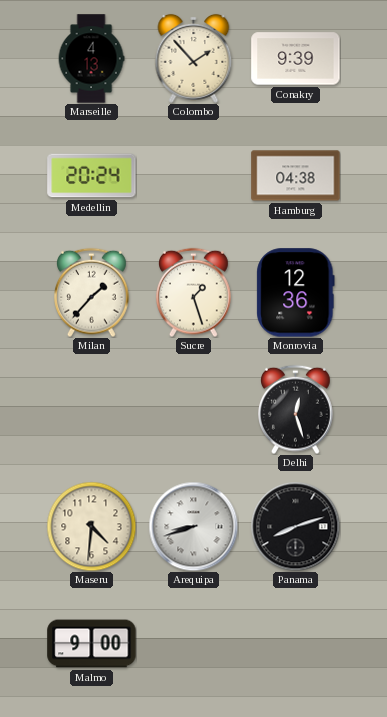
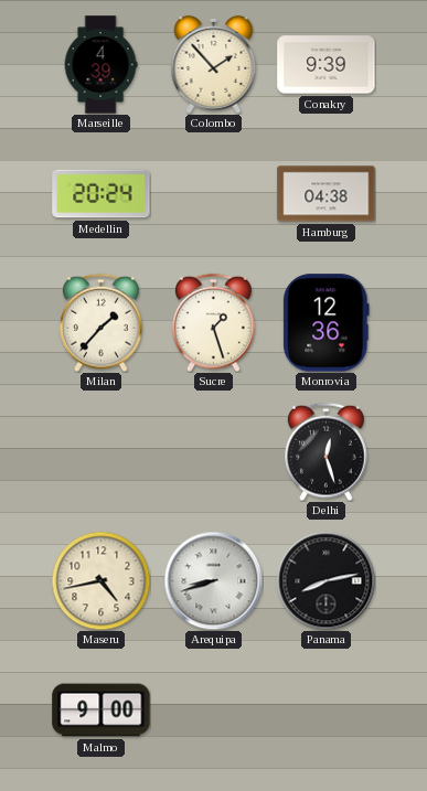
Marseille: 4:13 -> 4:39 (100, 65)
Maseru: 4:31 -> 4:43 (100, 580)
Panama: 8:12 -> 8:13 (325, 580)
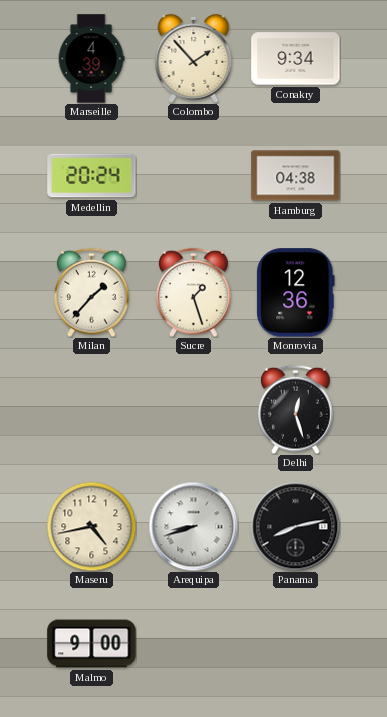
Conakry: 9:39 -> 9:34 (296, 59)
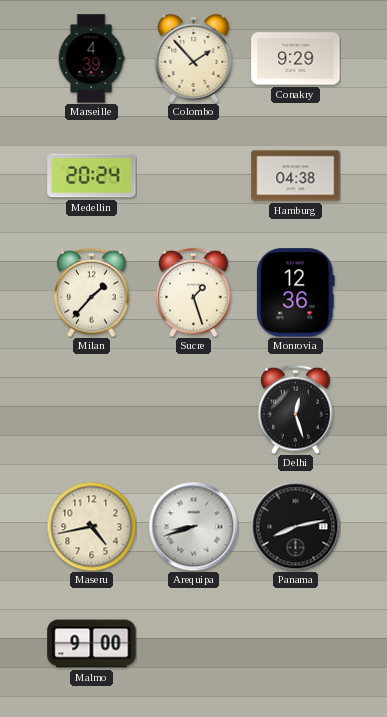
Conakry: 9:34 -> 9:29 (296, 59)
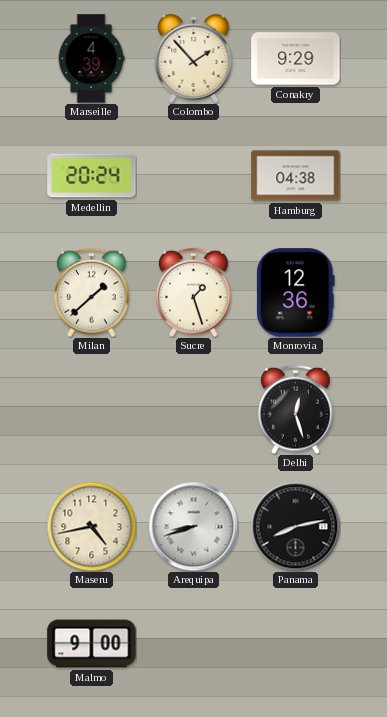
Milan: 1:37 -> 1:38 (92, 292)
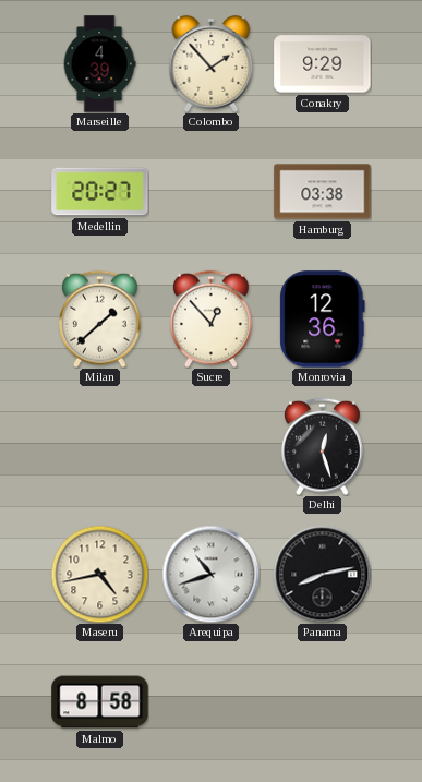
Medellin: 20:24 -> 20:27 (100, 192)
Hamburg: 04:38 -> 03:38 (323, 192)
Sucre: 1:27 -> 12:53 (212, 318)
Arequipa: 8:42 -> 10:42 (210, 574)
Malmo: 9:00 -> 8:58 (100, 702)
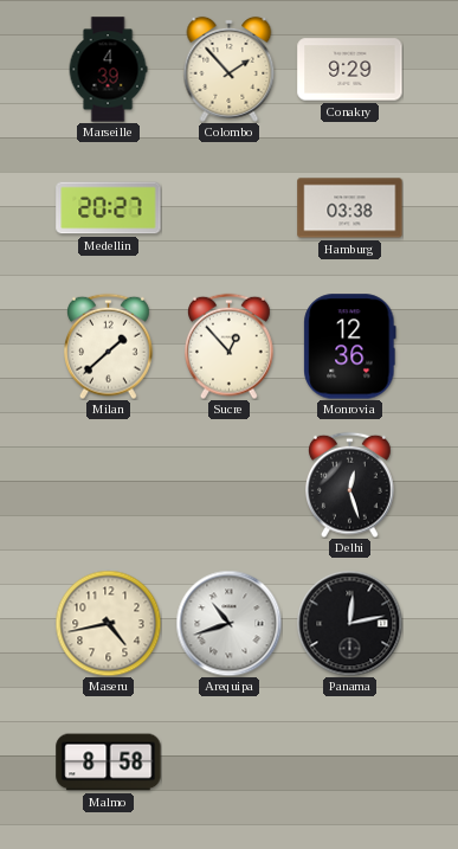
Panama: 8:13 -> 12:13 (349, 623)
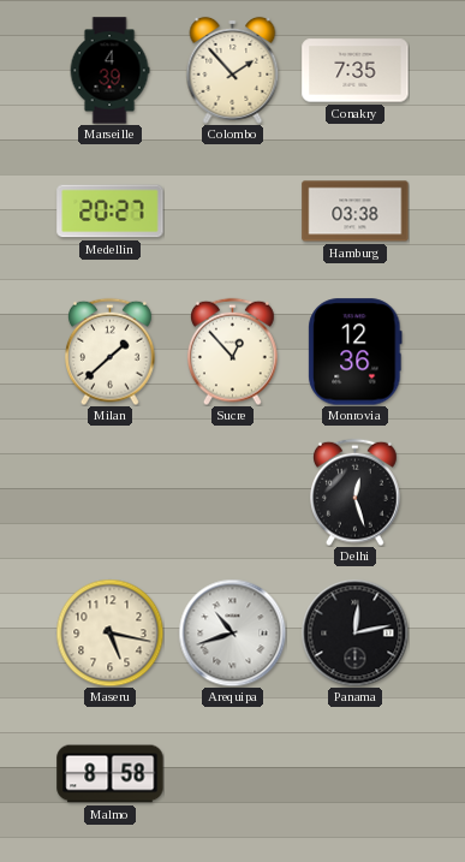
Conakry: 9:29 -> 7:35 (356, 71)
Maseru: 4:43 -> 5:17 (109, 632)
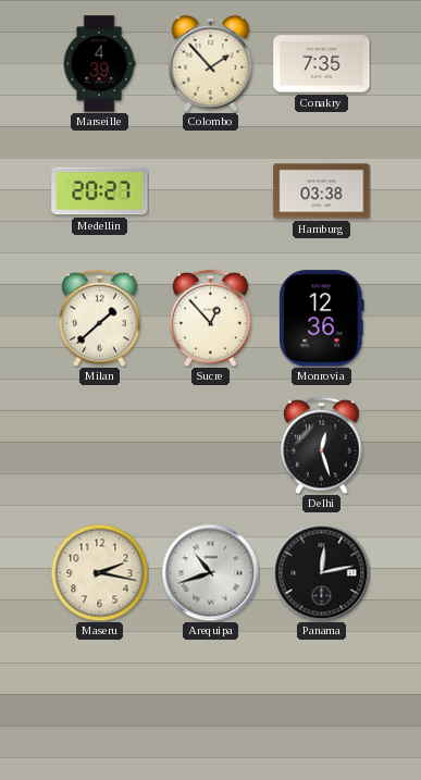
Maseru: 5:17 -> 2:17 (99, 572)
Malmo: 8:58 -> none (111, 774)
